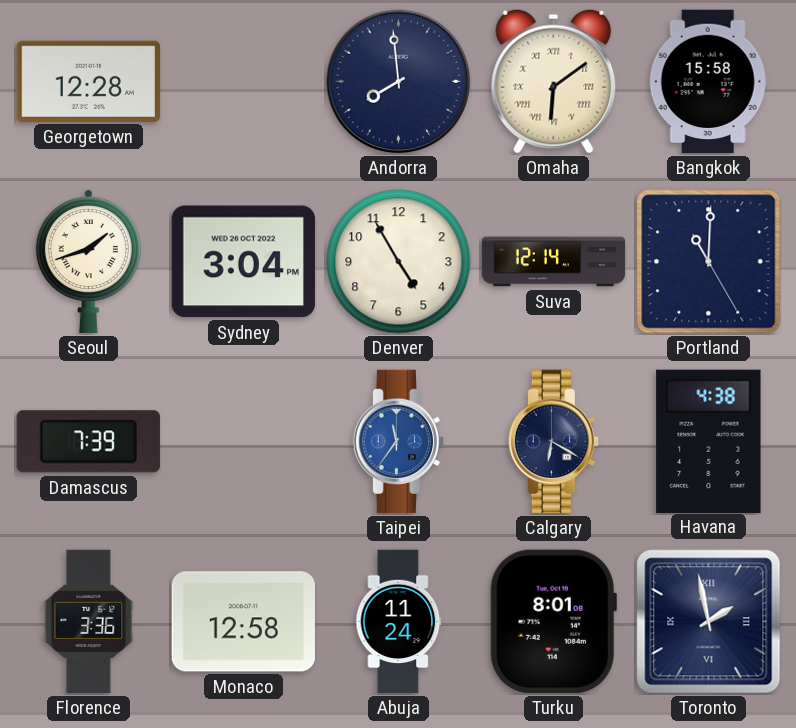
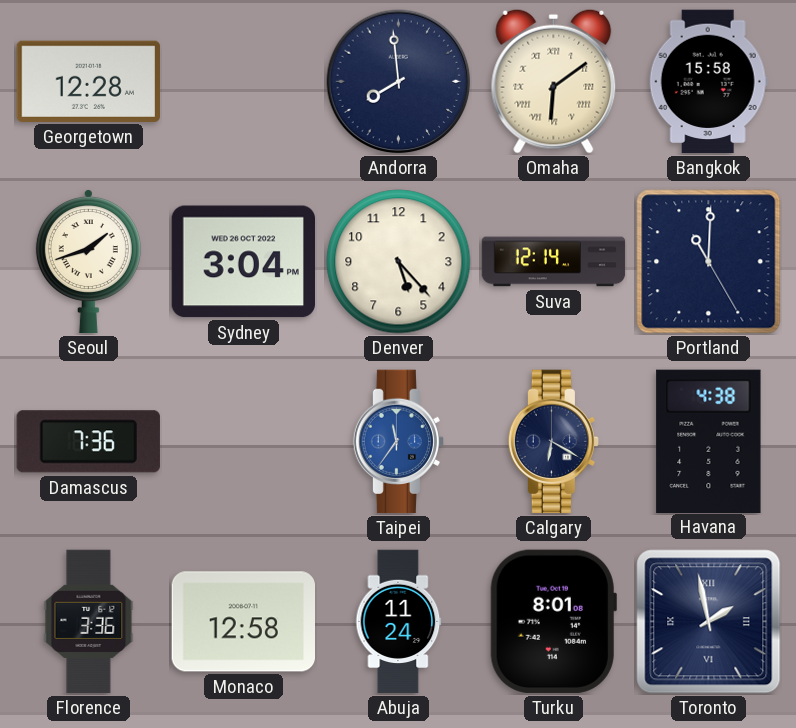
Denver: 4:55 -> 5:23 (399, 262)
Damascus: 7:39 -> 7:36 (88, 442)
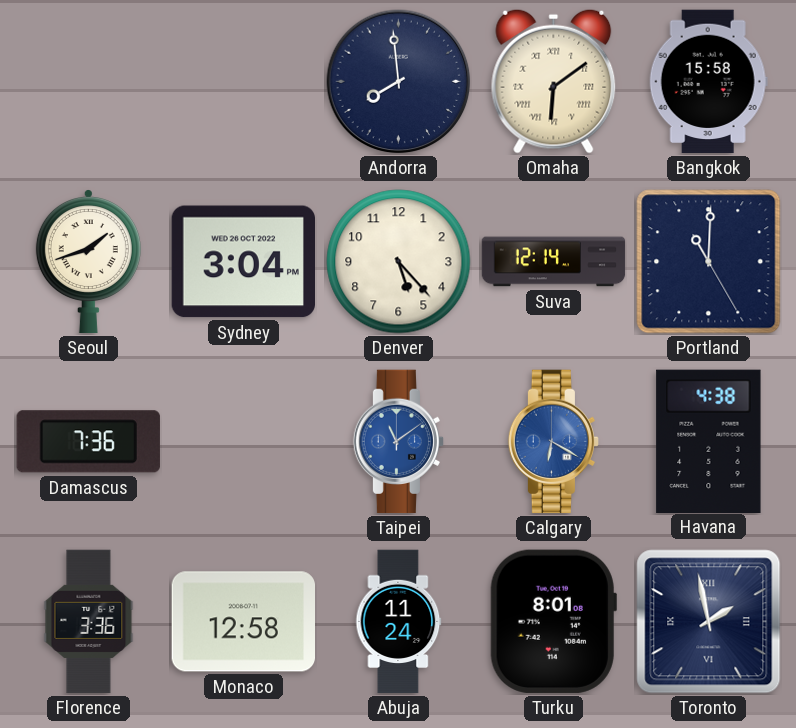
Georgetown: 12:28 -> none (88, 81)
Taipei: 11:36 -> 11:09 (398, 442)
Calgary dial: navy -> blue (553, 442)
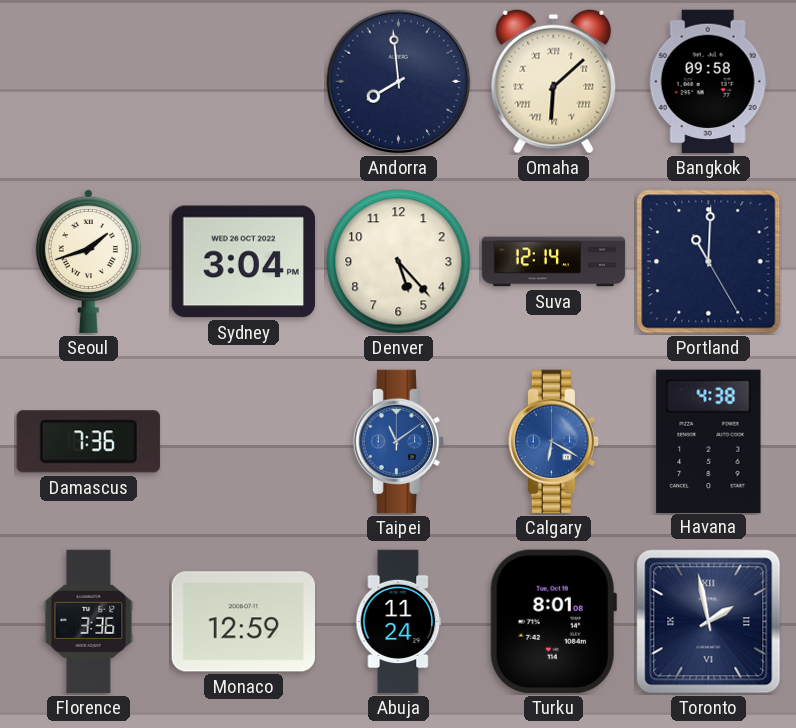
Omaha: 6:09 -> 6:08 (554, 81)
Bangkok: 15:58 -> 09:58 (708, 82)
Monaco: 12:58 -> 12:59 (243, 622)
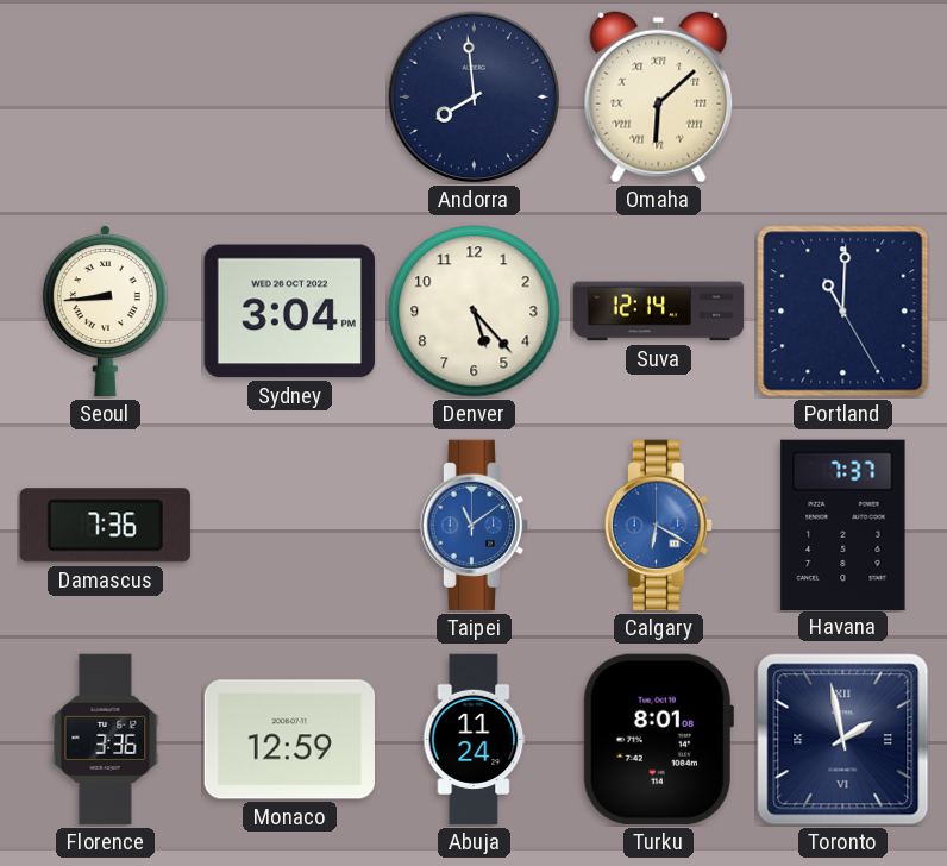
Bangkok: 09:58 -> none (708, 82)
Seoul: 1:42 -> 8:44 (105, 312)
Havana: 4:38 -> 7:37 (843, 525)
